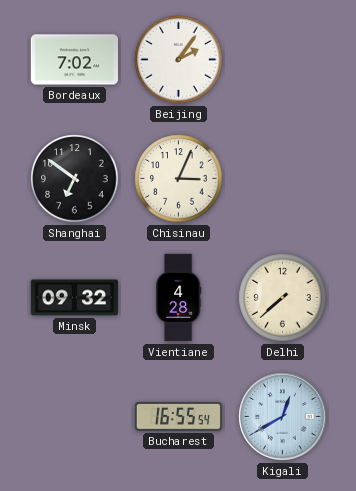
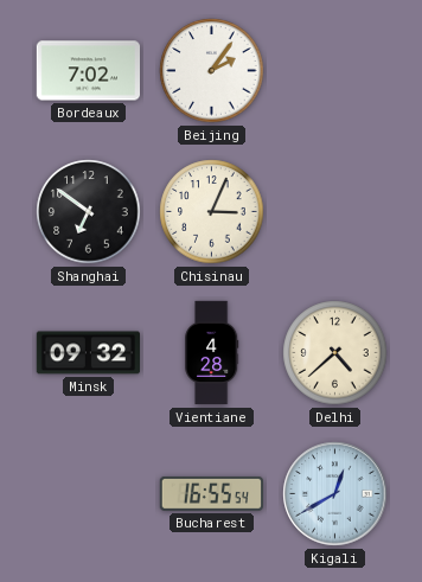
Delhi: 7:38 -> 4:38 (335, 353)
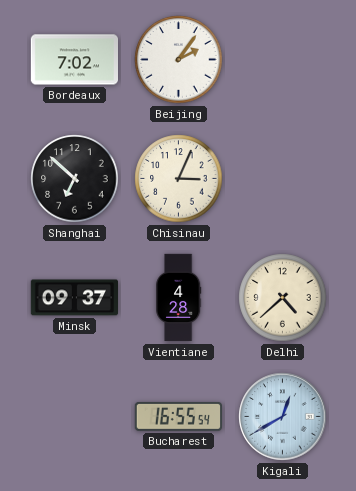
Shanghai: 6:51 -> 6:52 (75, 179)
Minsk: 09:32 -> 09:37 (74, 298)
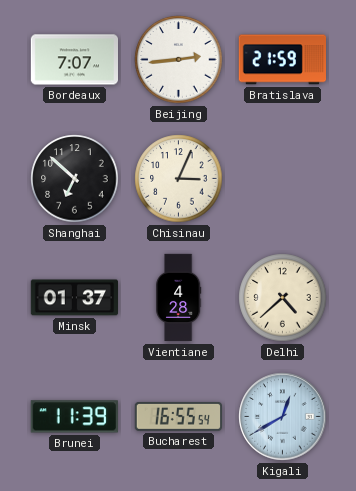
Bordeaux: 7:02 -> 7:07 (74, 60)
Beijing: 2:06 -> 2:44 (179, 60)
Bratislava: none -> 21:59 (282, 60)
Minsk: 09:37 -> 01:37 (74, 298)
Brunei: none -> 11:39 (74, 417)
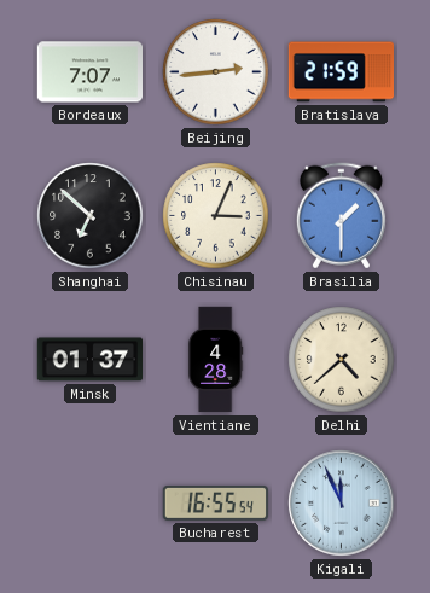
Brasilia: none -> 1:30 (341, 216)
Brunei: 11:39 -> none (74, 417)
Kigali: 12:40 -> 11:56 (342, 504)
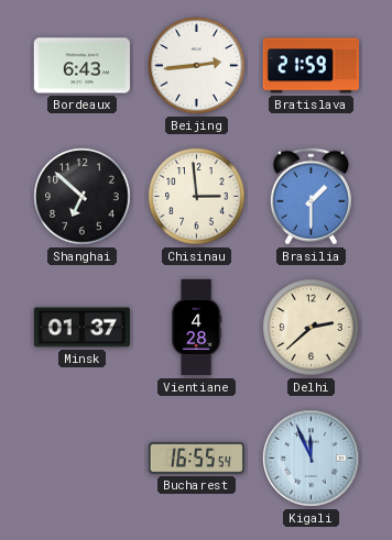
Bordeaux: 7:07 -> 6:43 (81, 66)
Chisinau: 3:04 -> 2:59 (197, 197)
Delhi: 4:38 -> 2:38 (312, 328)
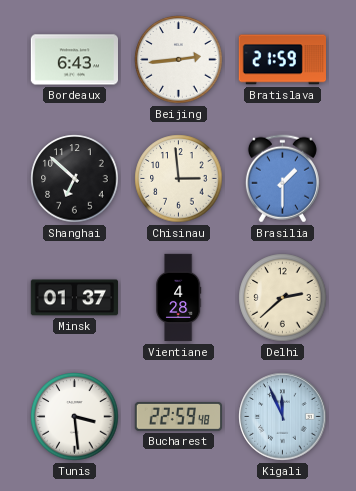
Tunis: none -> 3:29 (75, 417)
Bucharest: 16:55 -> 22:59 (178, 416)
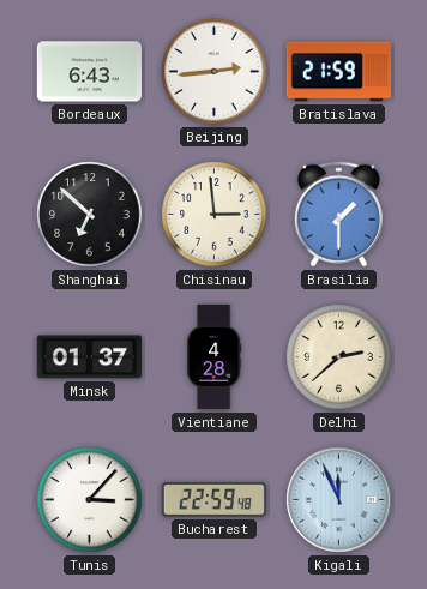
Tunis: 3:29 -> 3:07 (90, 500)
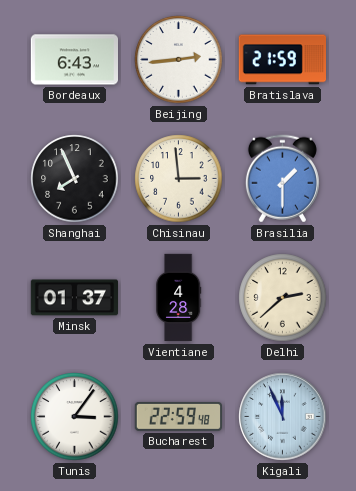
Shanghai: 6:52 -> 7:56 (75, 179)
Tunis: 3:07 -> 3:06 (75, 417)
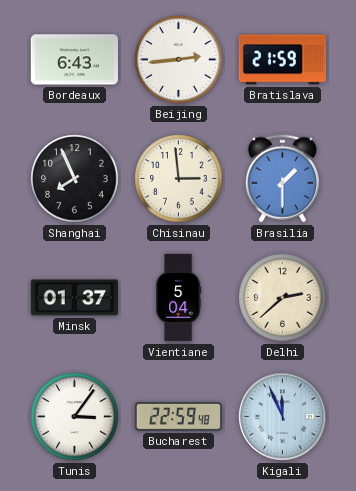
Vientiane: 4:28 -> 5:04 (179, 298)
